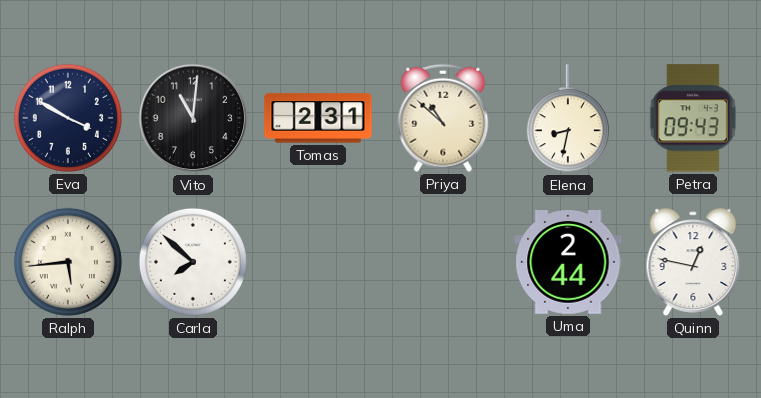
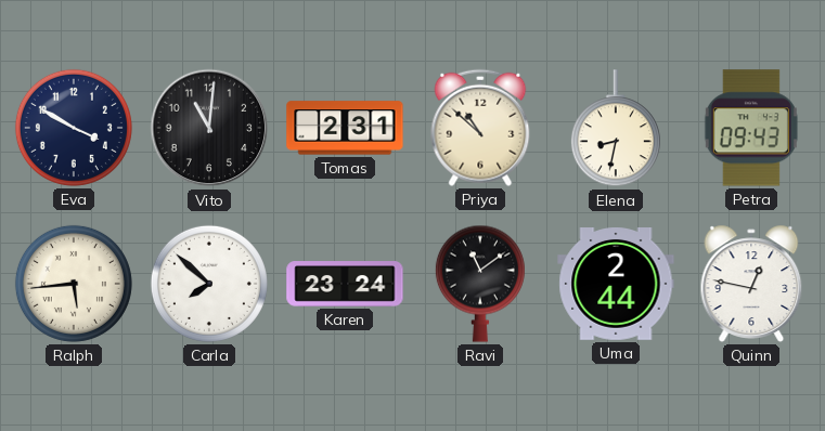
Karen: none -> 23:24 (345, 284)
Ravi: none -> 11:09 (480, 284)
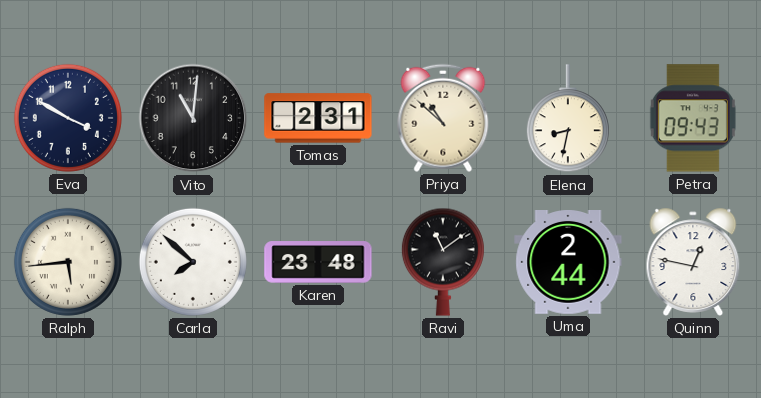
Karen: 23:24 -> 23:48 (318, 262)
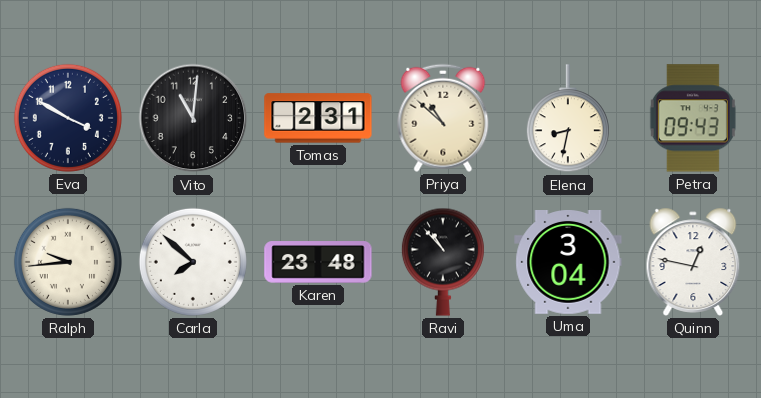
Ralph: 5:44 -> 9:44 (68, 262)
Ravi: 11:09 -> 10:53 (443, 262)
Uma: 2:44 -> 3:04 (568, 263)
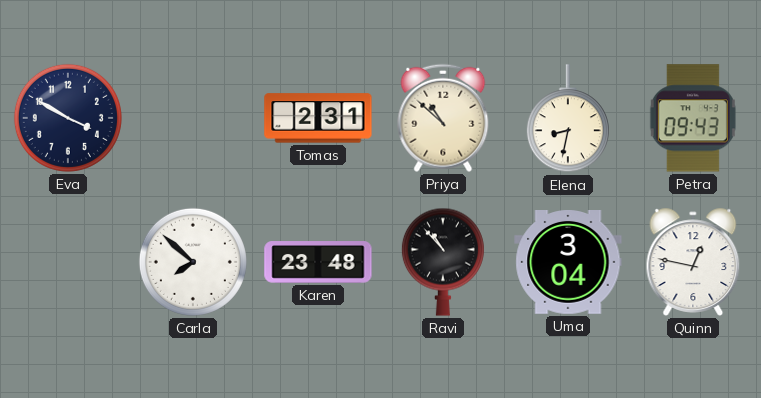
Vito: 11:01 -> none (193, 118)
Ralph: 9:44 -> none (68, 262)
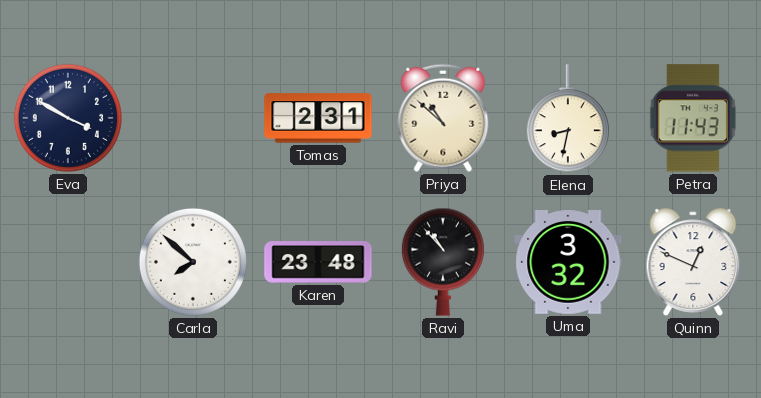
Petra: 09:43 -> 11:43 (693, 118)
Uma: 3:04 -> 3:32 (568, 263)
Quinn: 12:47 -> 12:49 (693, 262)
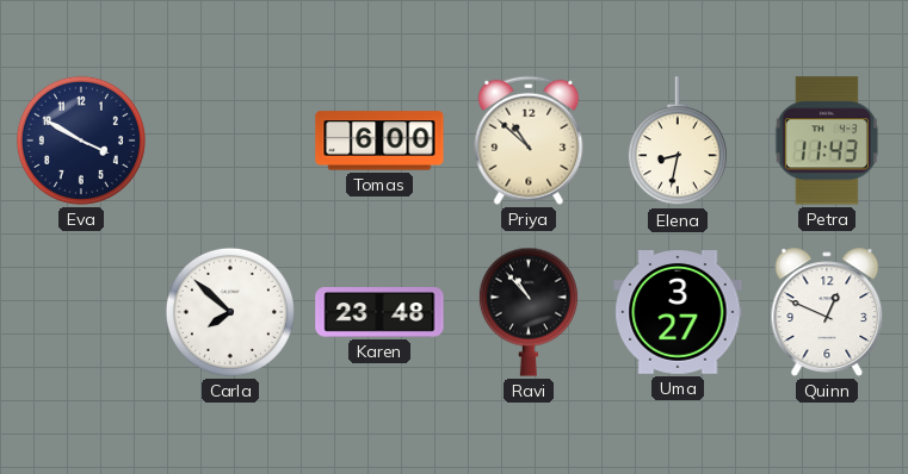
Tomas: 2:31 -> 6:00 (379, 141)
Uma: 3:32 -> 3:27 (678, 313)
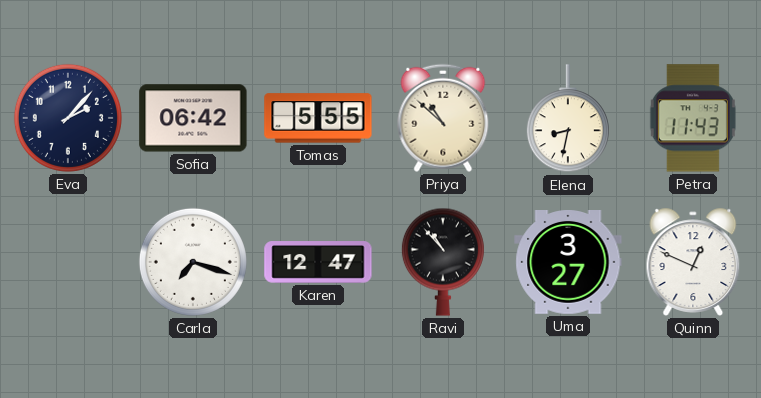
Eva: 3:50 -> 2:07 (68, 118)
Sofia: none -> 06:42 (193, 118)
Tomas: 6:00 -> 5:55 (318, 118)
Carla: 7:52 -> 7:18 (193, 262)
Karen: 23:48 -> 12:47 (318, 262)
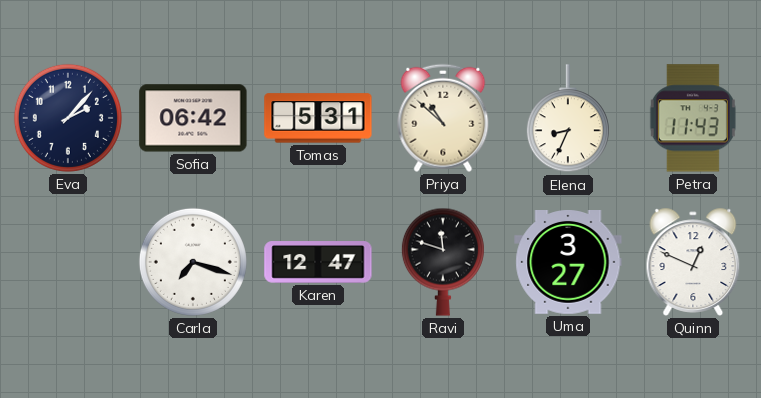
Tomas: 5:55 -> 5:31 (318, 118)
Elena: 8:32 -> 8:34 (568, 119)
Ravi: 10:53 -> 11:48 (443, 262)
